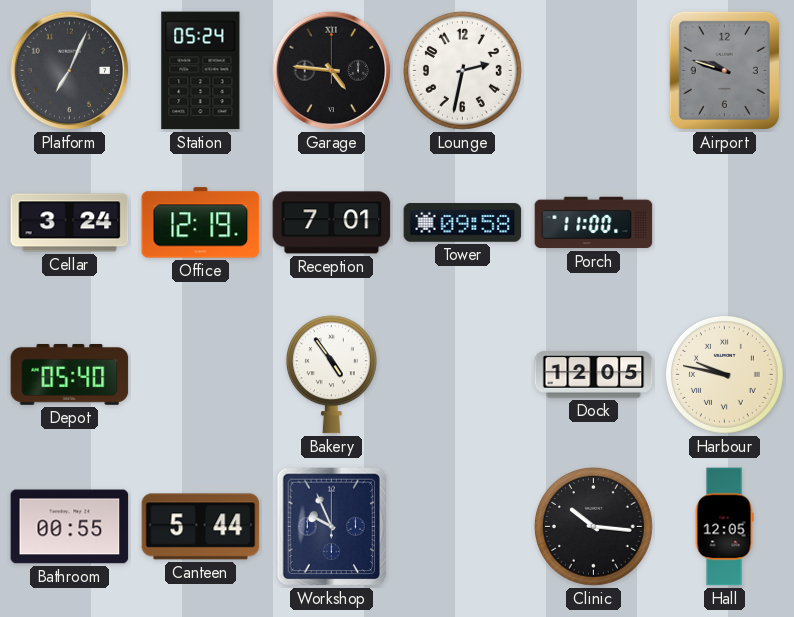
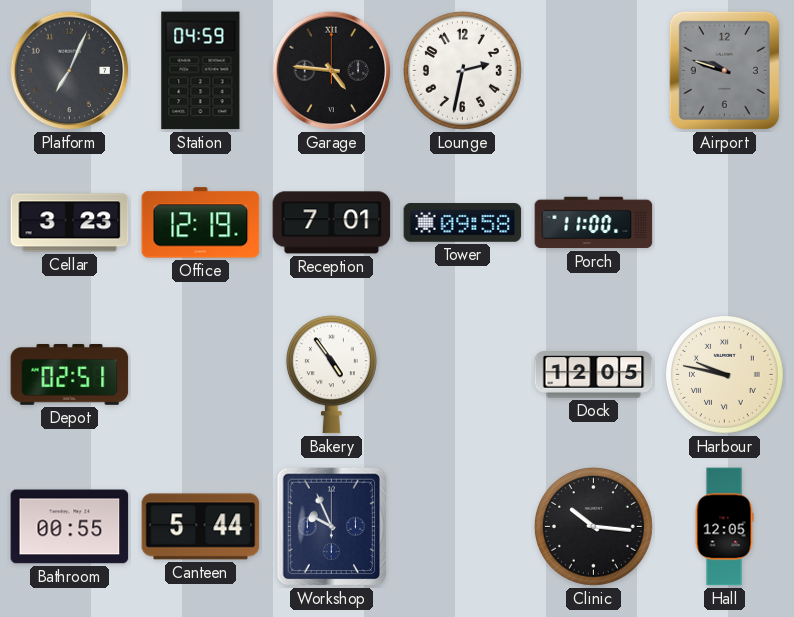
Station: 05:24 -> 04:59 (201, 71)
Cellar: 3:24 -> 3:23 (70, 223)
Depot: 05:40 -> 02:51 (70, 374)
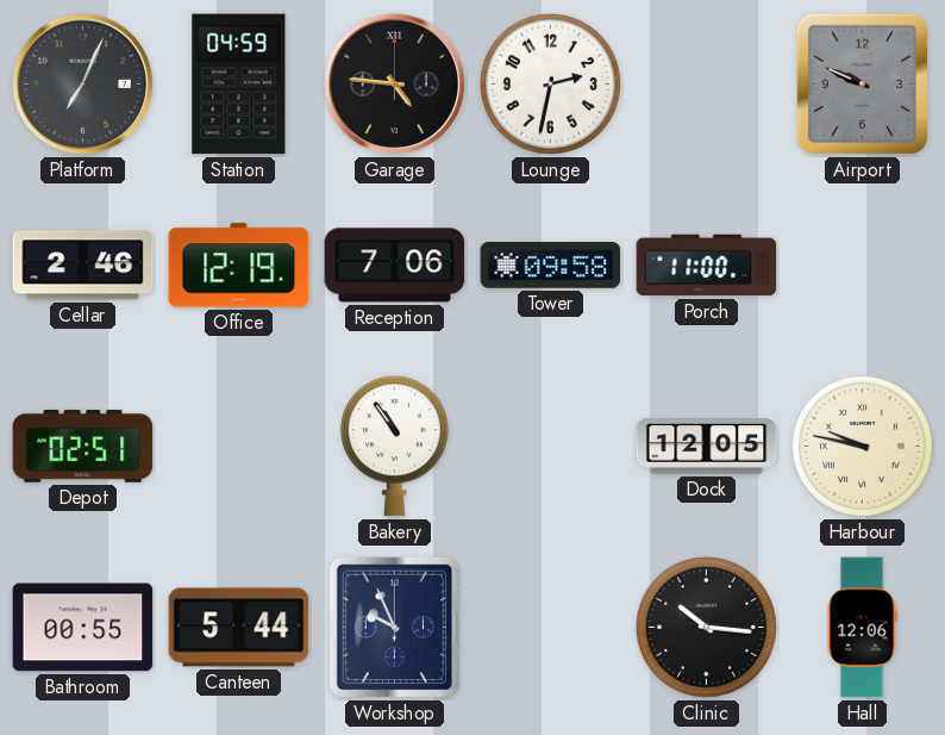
Airport: 9:48 -> 9:49 (862, 83)
Cellar: 3:23 -> 2:46 (83, 266)
Reception: 7:01 -> 7:06 (395, 266)
Bakery: 4:54 -> 10:54 (394, 447)
Hall: 12:05 -> 12:06 (862, 628)
